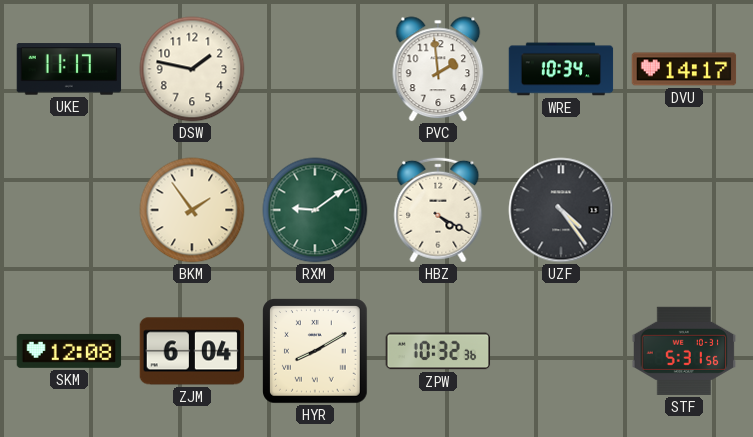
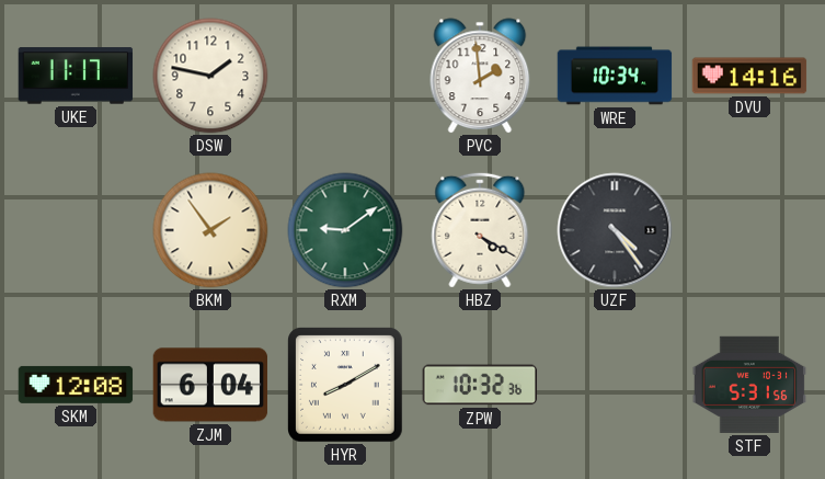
DVU: 14:17 -> 14:16 (749, 76)
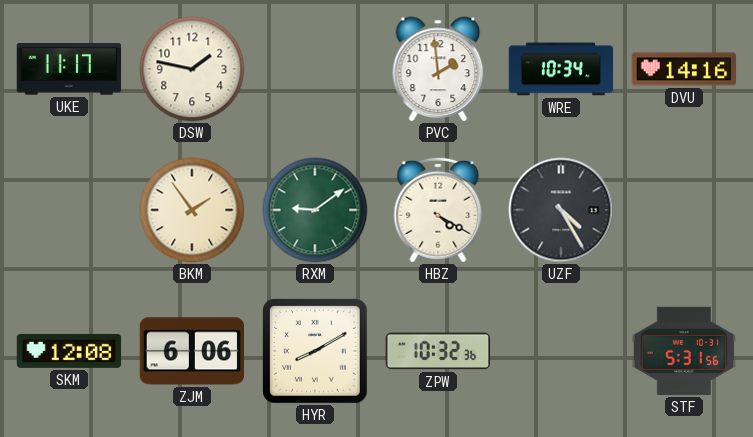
UZF: 4:24 -> 4:25 (561, 210)
ZJM: 6:04 -> 6:06 (192, 351)
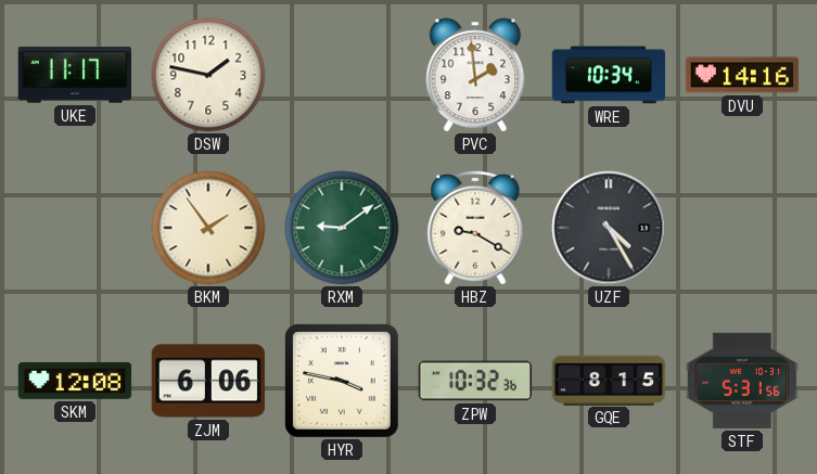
HBZ: 4:20 -> 9:20 (475, 228)
HYR: 8:10 -> 3:47 (343, 382)
GQE: none -> 8:15 (609, 380)
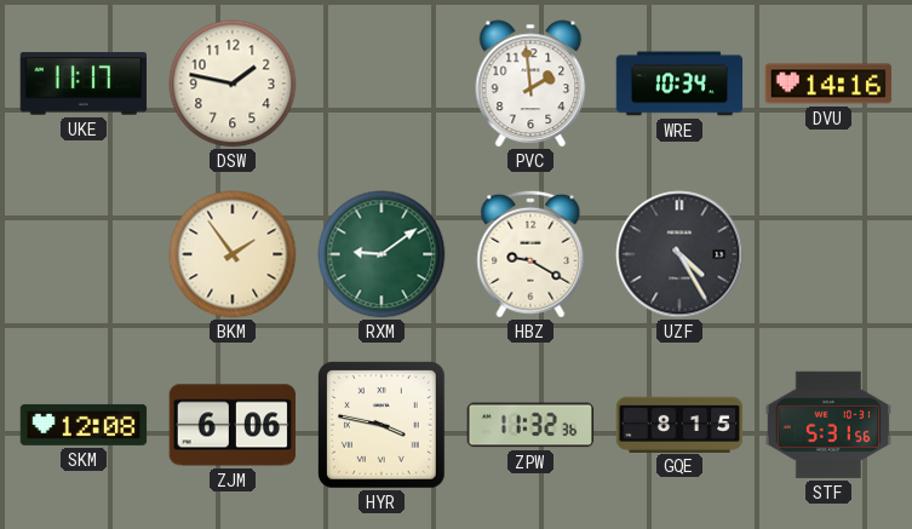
ZPW: 10:32 -> 11:32 (530, 425)
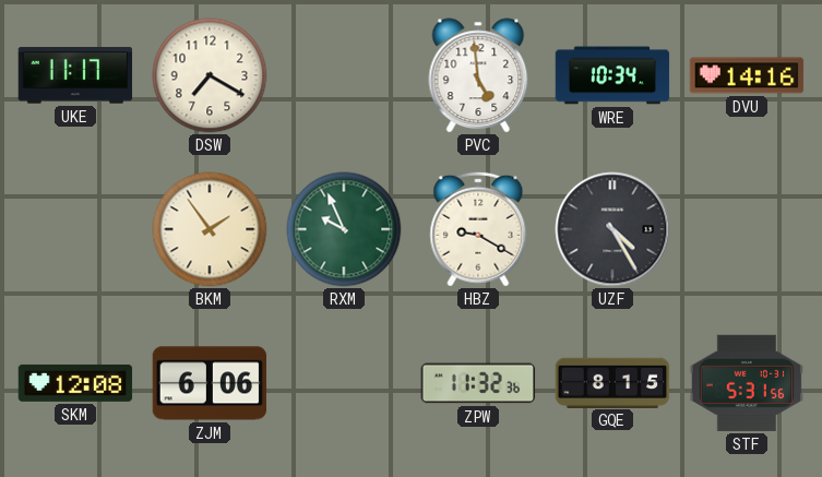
DSW: 1:47 -> 7:20 (210, 75)
PVC: 1:59 -> 4:59 (478, 75)
RXM: 9:09 -> 9:56 (344, 229)
HYR: 3:47 -> none (383, 426)
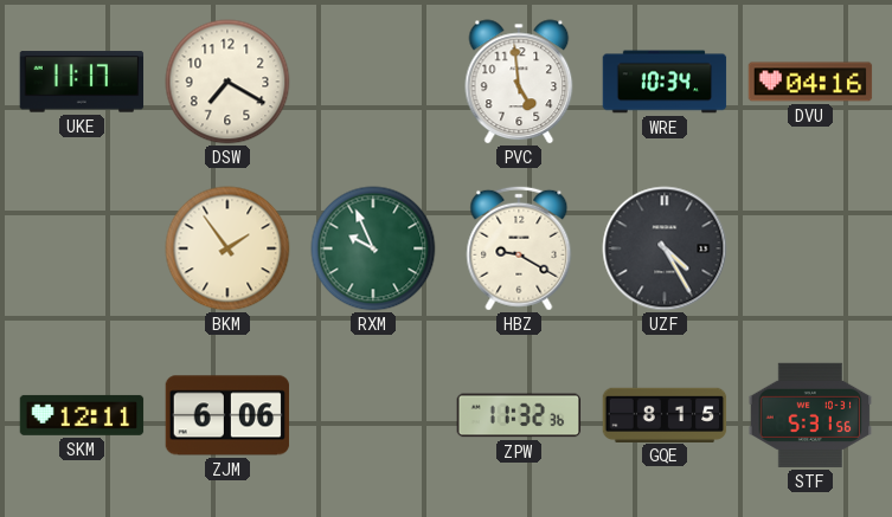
DVU: 14:16 -> 04:16 (810, 82)
SKM: 12:08 -> 12:11 (82, 415)
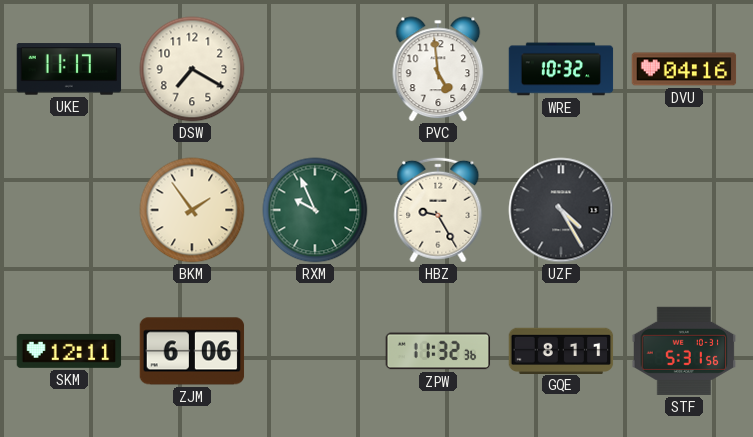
WRE: 10:34 -> 10:32 (561, 69)
HBZ: 9:20 -> 9:25 (438, 210)
GQE: 8:15 -> 8:11 (561, 350)
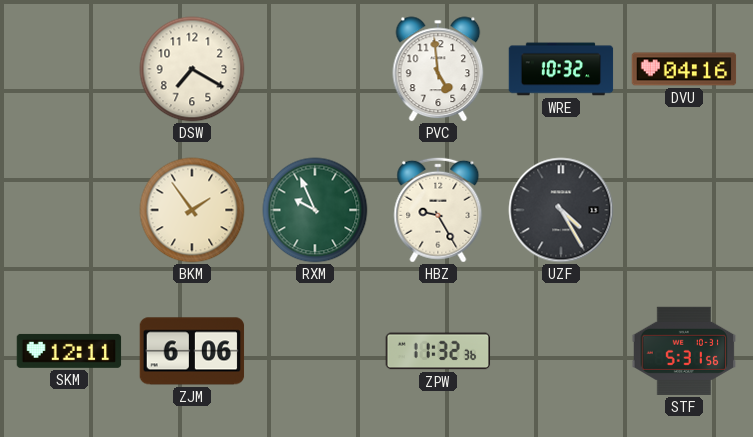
UKE: 11:17 -> none (69, 69)
GQE: 8:11 -> none (561, 350)
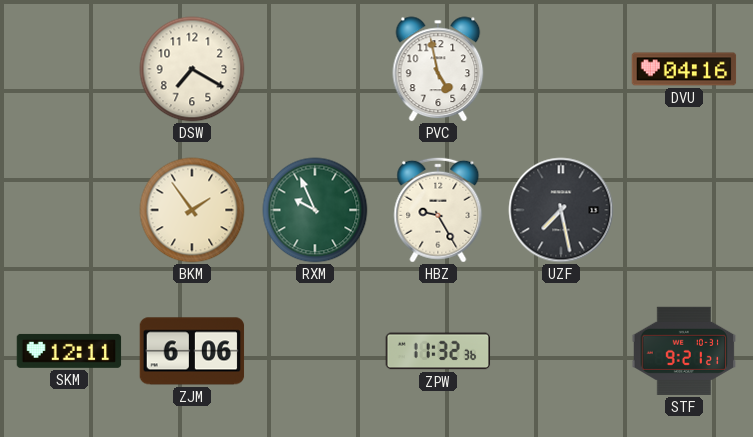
PVC: 4:59 -> 4:58 (438, 69)
WRE: 10:32 -> none (561, 69)
UZF: 4:25 -> 7:28 (561, 210)
STF: 5:31 -> 9:21 (684, 351)
